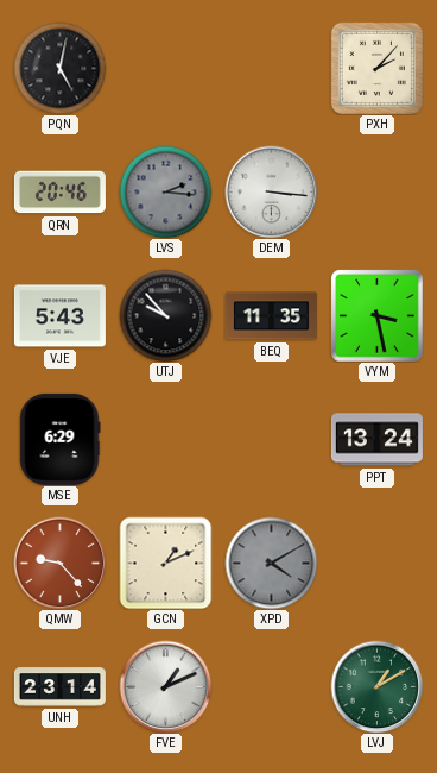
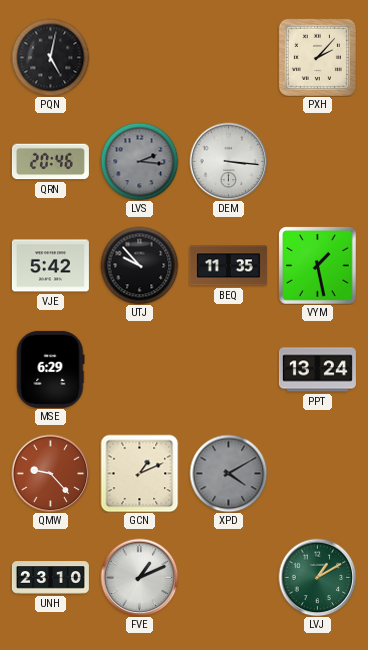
VJE: 5:43 -> 5:42 (50, 266)
VYM: 3:28 -> 1:28 (317, 265)
UNH: 23:14 -> 23:10 (50, 578)
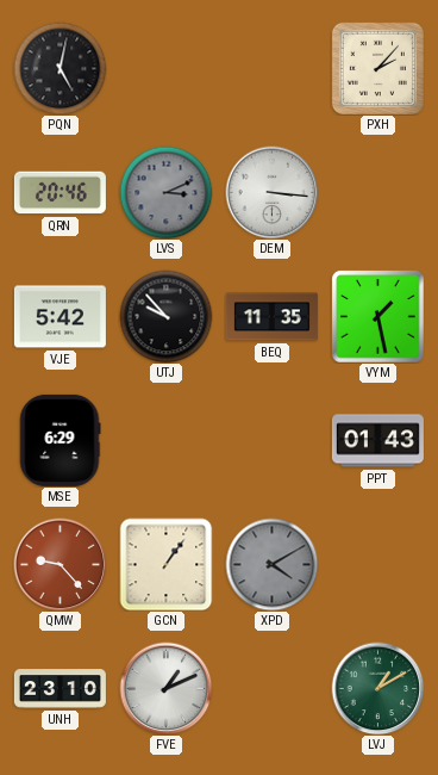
LVS: 2:16 -> 3:11 (165, 192)
PPT: 13:24 -> 01:43 (377, 441)
GCN: 1:11 -> 1:06 (165, 564)
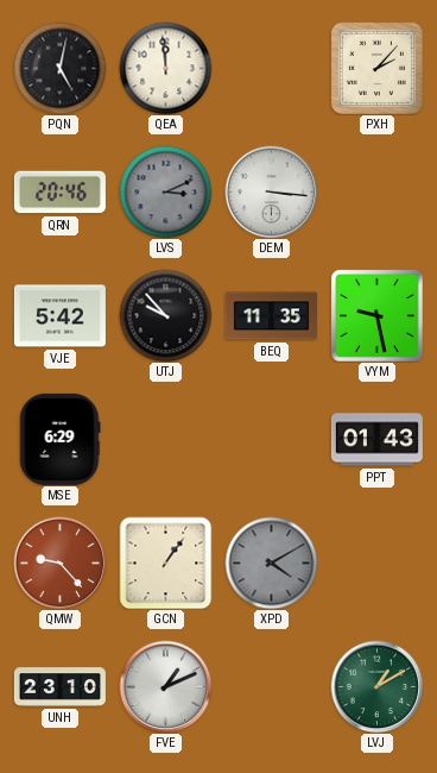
QEA: none -> 11:59 (165, 68)
VYM: 1:28 -> 9:28 (376, 315)
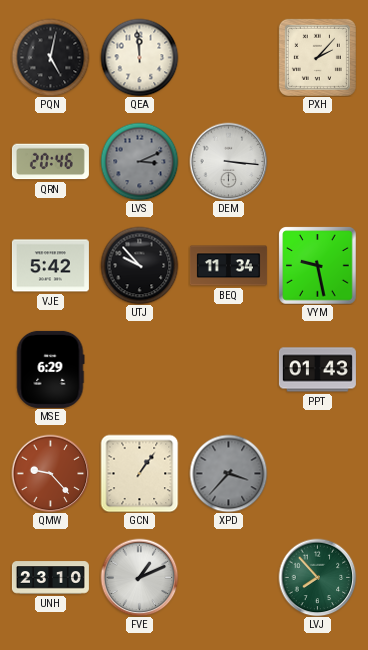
BEQ: 11:35 -> 11:34 (228, 266)
XPD: 4:10 -> 3:37 (228, 473)
LVJ: 1:10 -> 7:53 (317, 577)
